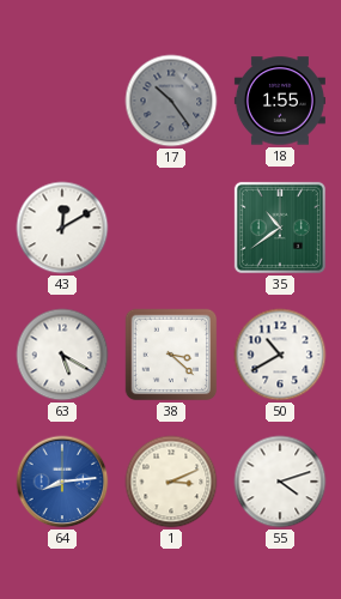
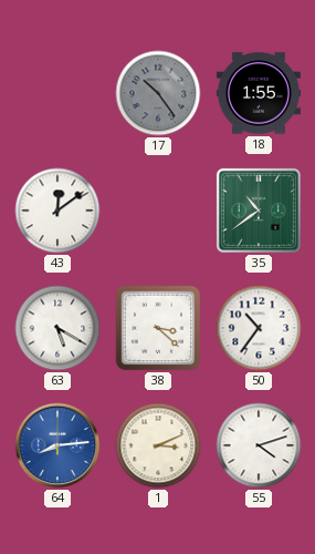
43: 12:10 -> 12:09 (57, 211)
50: 10:40 -> 10:36 (259, 328)
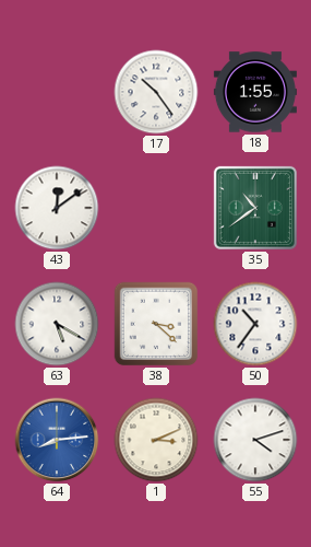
17 dial: grey -> white (156, 92)
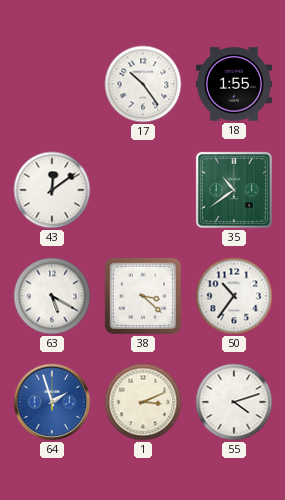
64: 8:14 -> 1:57 (52, 402)
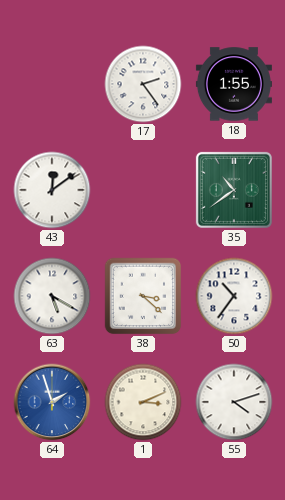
17: 10:24 -> 2:24 (143, 84)
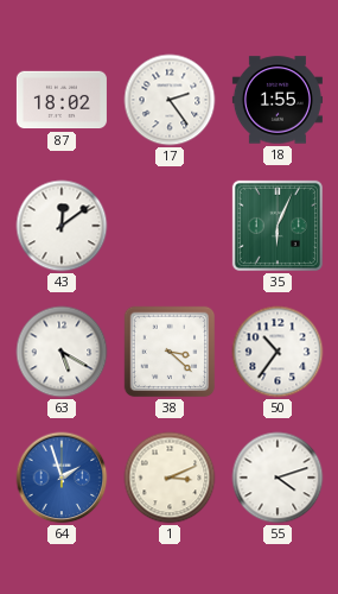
87: none -> 18:02 (62, 100)
35: 10:39 -> 6:04 (278, 226)
